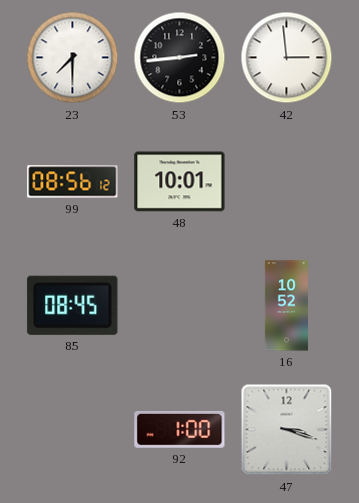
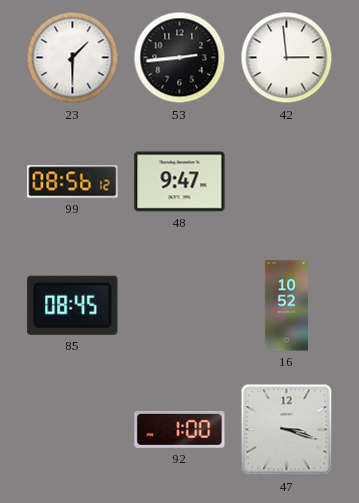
23: 7:30 -> 1:30 (73, 58)
48: 10:01 -> 9:47 (180, 182)
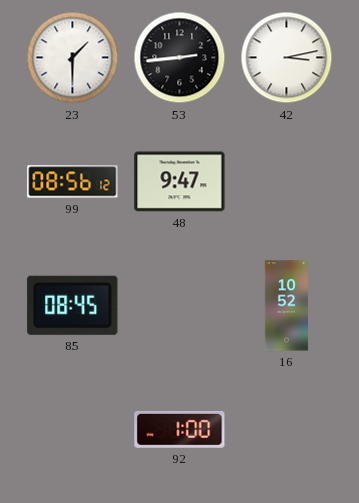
42: 2:59 -> 3:13 (287, 58)
47: 3:18 -> none (287, 430)
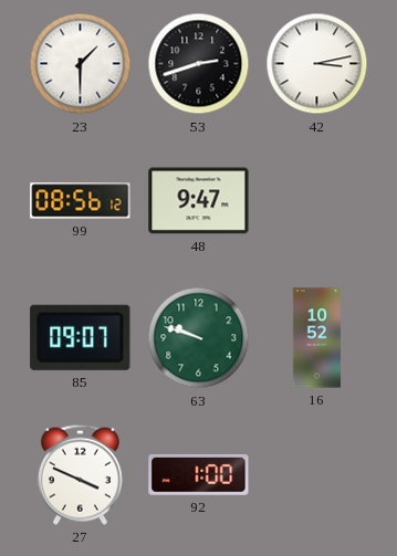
53: 2:44 -> 2:42 (199, 64)
85: 08:45 -> 09:07 (81, 337)
63: none -> 9:48 (199, 338)
27: none -> 3:49 (80, 474)
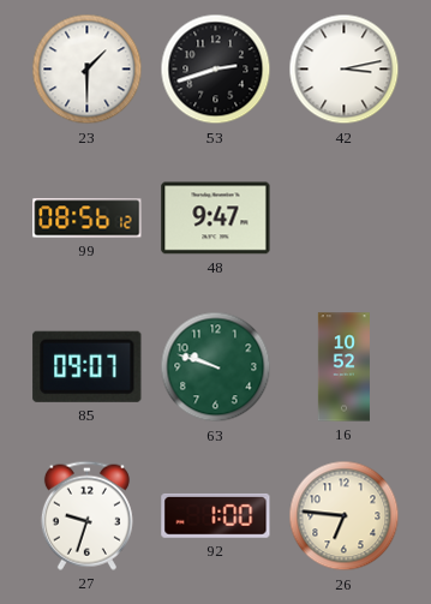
27: 3:49 -> 9:33 (86, 515)
26: none -> 6:46 (345, 516)
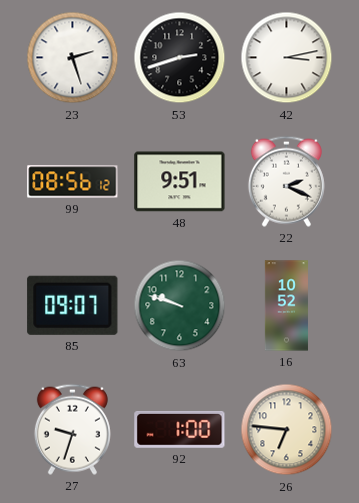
23: 1:30 -> 2:27 (73, 58)
48: 9:47 -> 9:51 (180, 182)
22: none -> 2:19 (286, 181)
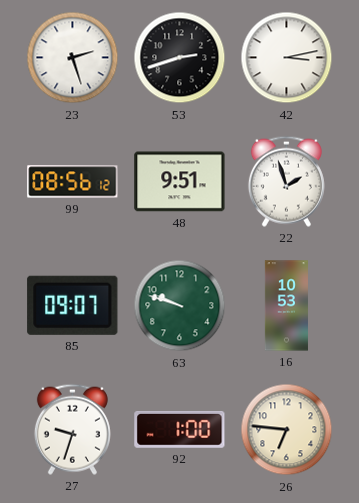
22: 2:19 -> 1:57 (286, 181)
16: 10:52 -> 10:53 (286, 306)
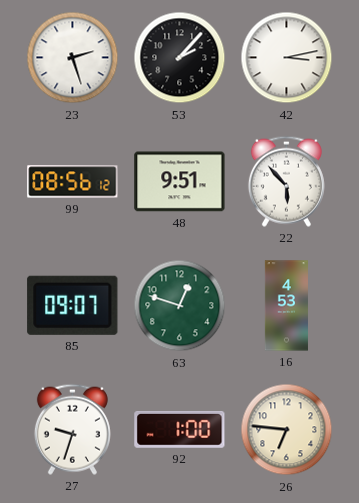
53: 2:42 -> 2:07 (180, 58)
22: 1:57 -> 5:53 (286, 181)
63: 9:48 -> 12:48 (180, 306)
16: 10:53 -> 4:53 (286, 306)
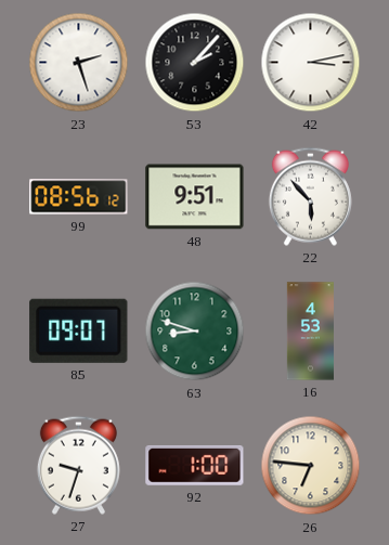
63: 12:48 -> 8:48 (195, 332)
